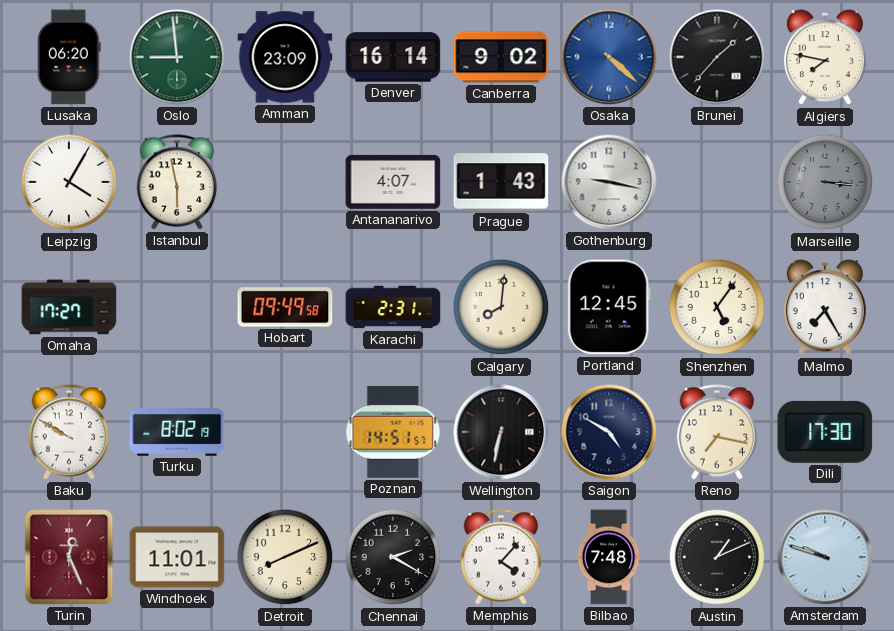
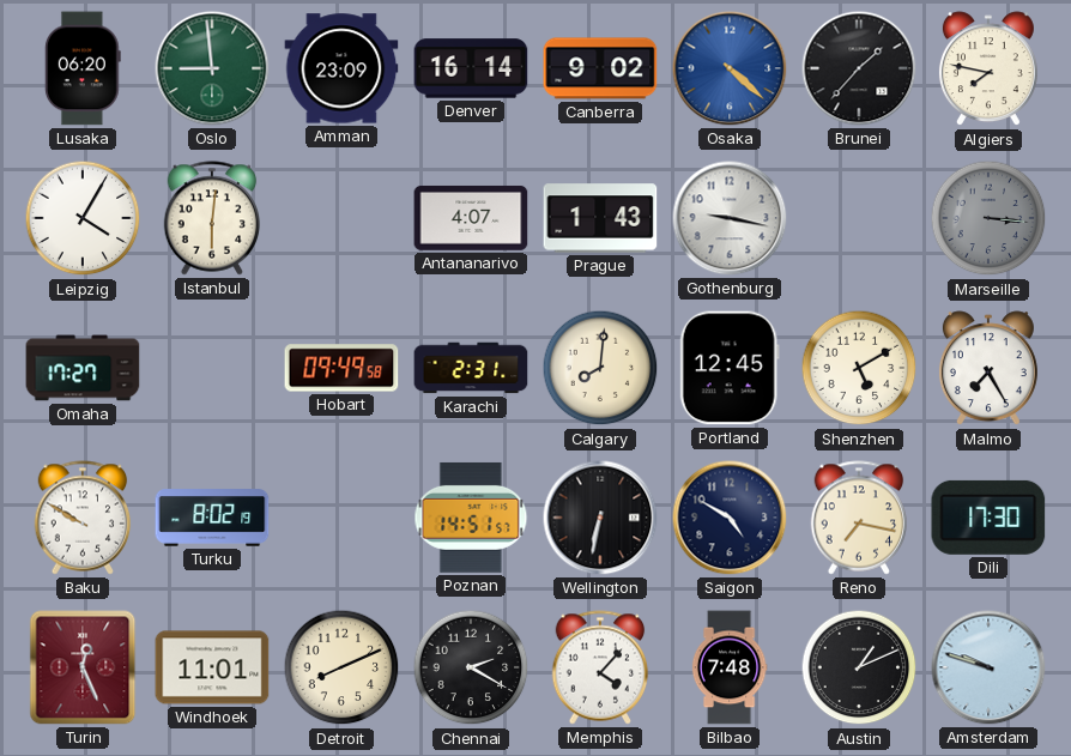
Istanbul: 5:58 -> 6:01 (212, 218)
Shenzhen: 5:06 -> 5:10 (859, 368)
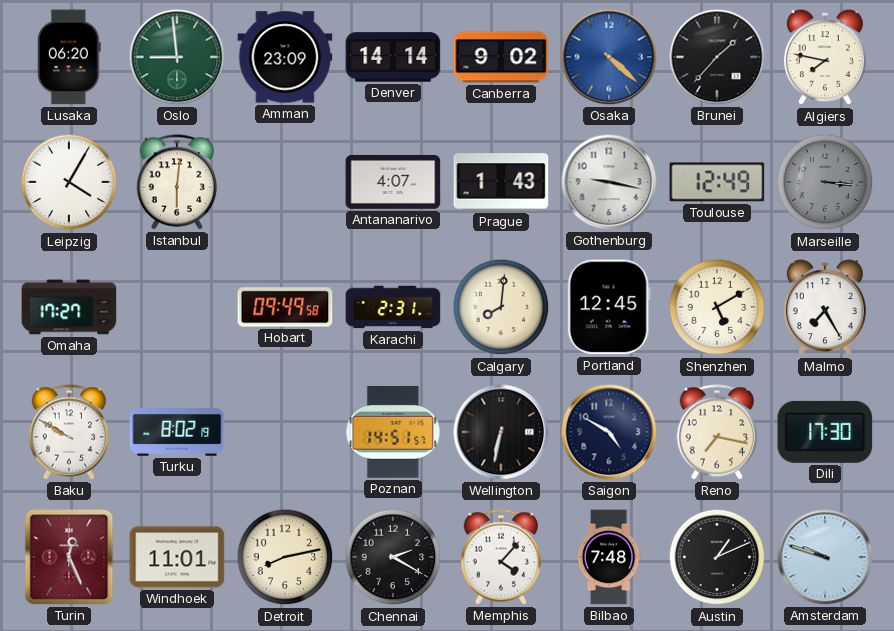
Denver: 16:14 -> 14:14 (393, 57)
Toulouse: none -> 12:49 (717, 182)
Detroit: 8:11 -> 8:13 (285, 557)
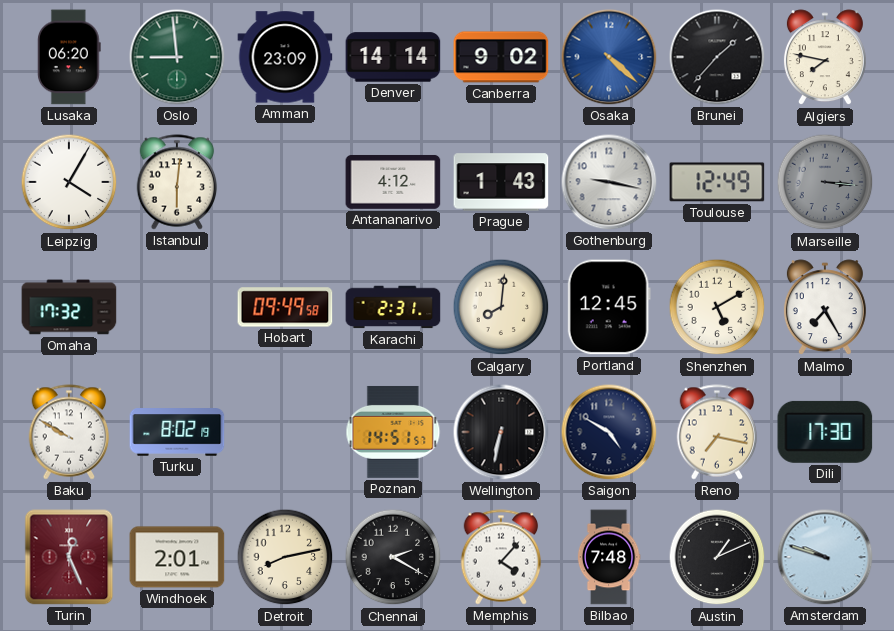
Antananarivo: 4:07 -> 4:12 (393, 182)
Omaha: 17:27 -> 17:32 (69, 307)
Windhoek: 11:01 -> 2:01 (177, 557)
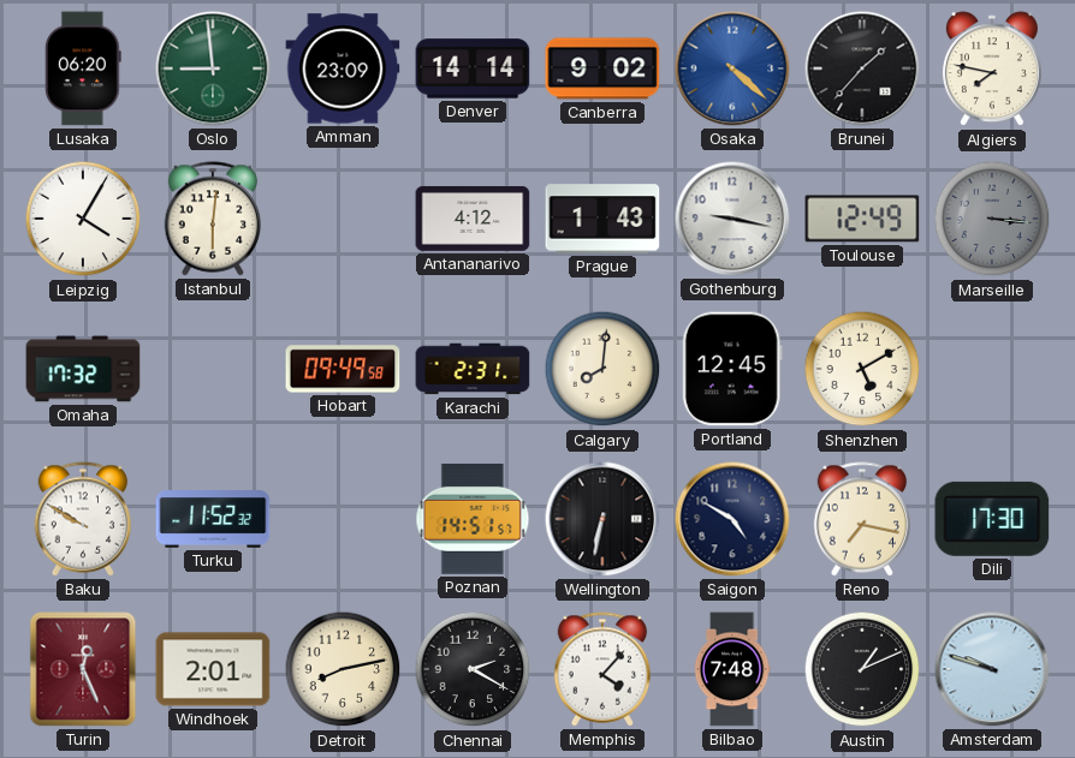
Malmo: 7:25 -> none (825, 308)
Turku: 8:02 -> 11:52 (213, 519)
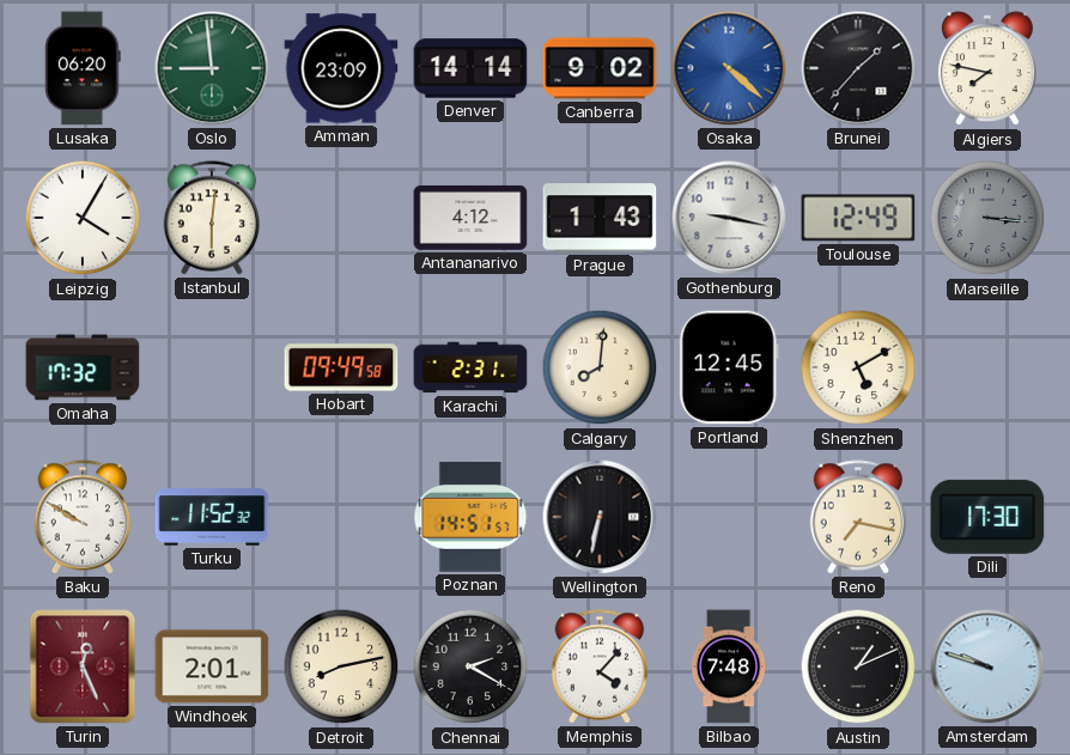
Saigon: 4:50 -> none (732, 519)
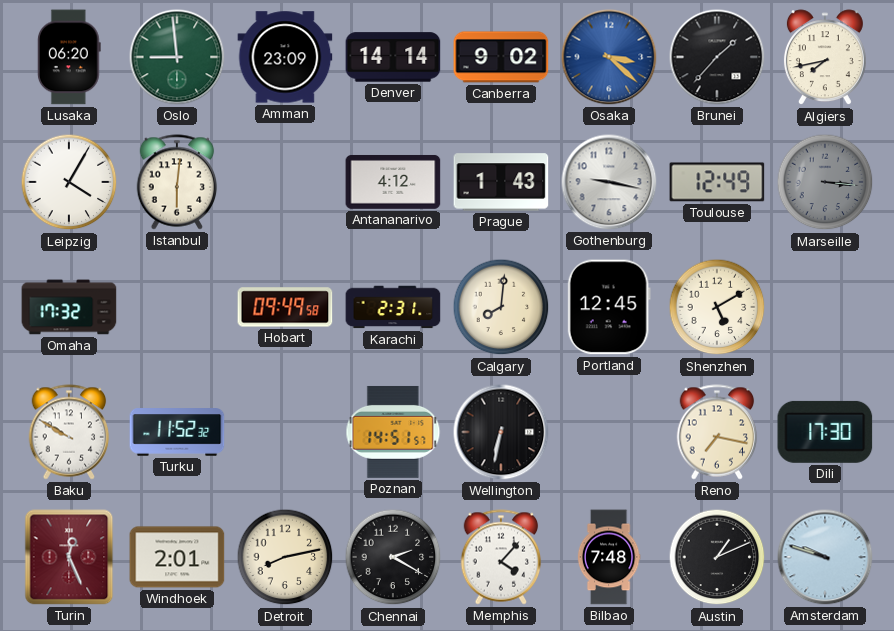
Osaka: 4:22 -> 3:22 (609, 57)
Algiers: 7:47 -> 7:43 (825, 58)
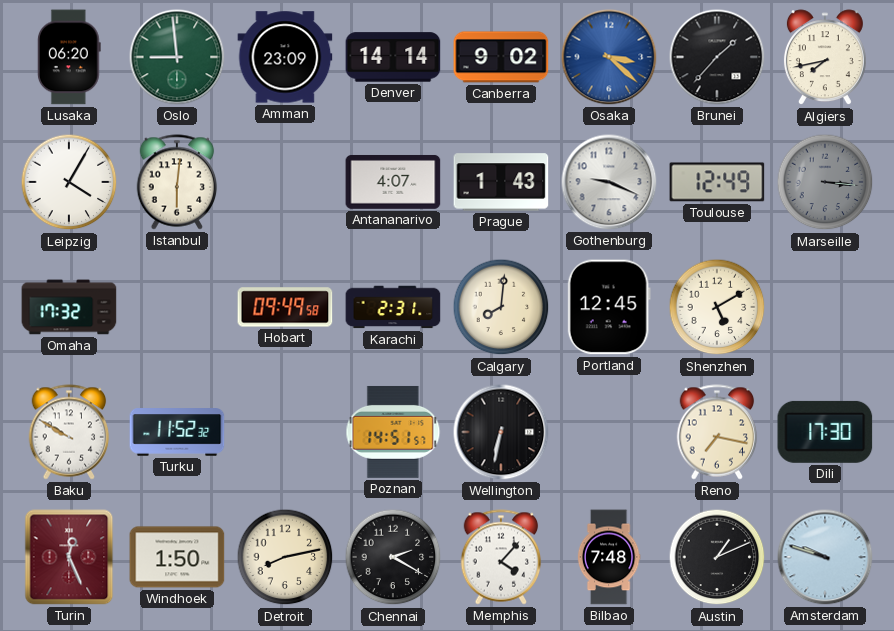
Antananarivo: 4:12 -> 4:07 (393, 182)
Gothenburg: 9:17 -> 9:19 (609, 182)
Windhoek: 2:01 -> 1:50 (177, 557)
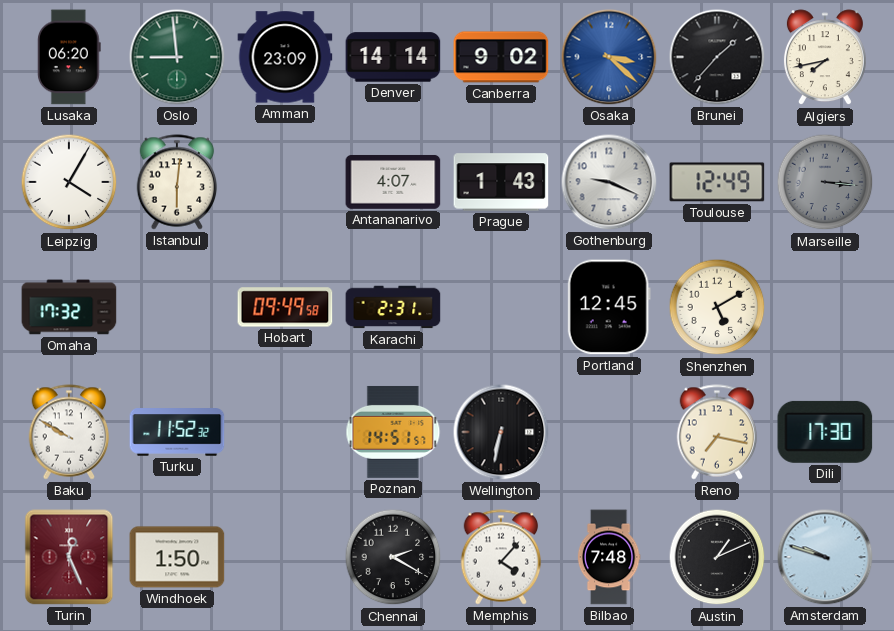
Calgary: 8:01 -> none (501, 307)
Detroit: 8:13 -> none (285, 557)
